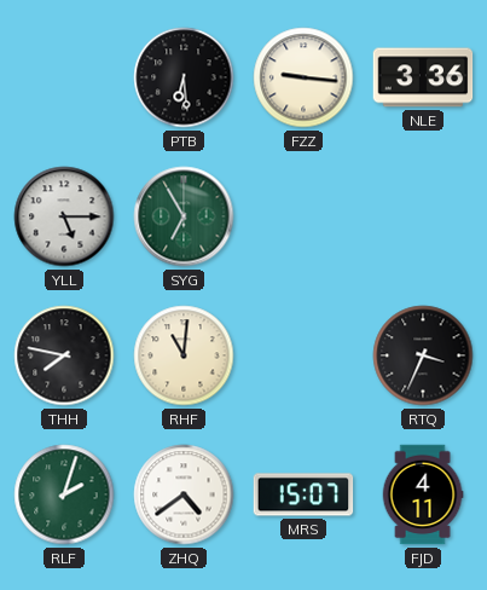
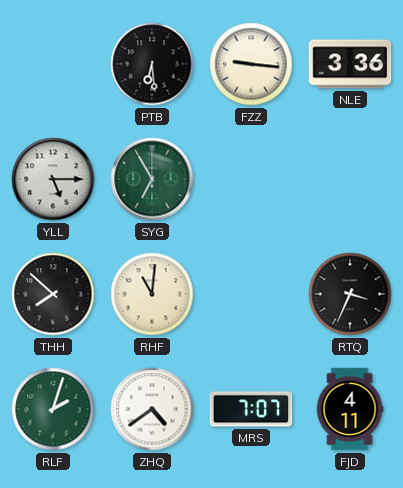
THH: 7:47 -> 7:52 (53, 294)
MRS: 15:07 -> 7:07 (251, 409)
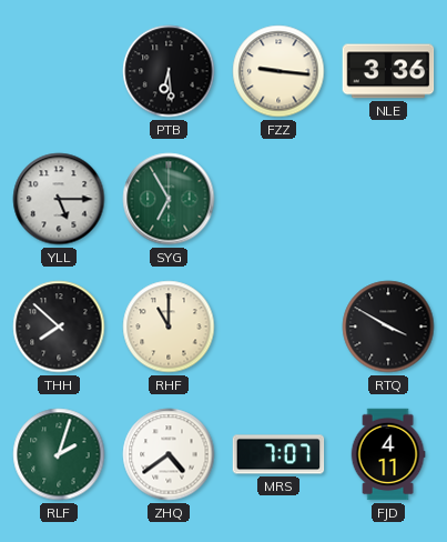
RHF: 11:01 -> 11:00 (169, 327)
RTQ: 3:34 -> 3:50 (388, 327)
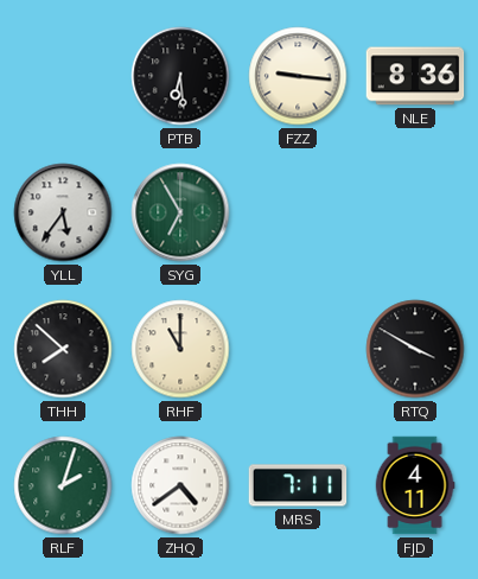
NLE: 3:36 -> 8:36 (415, 76)
YLL: 5:15 -> 5:36 (63, 212)
MRS: 7:07 -> 7:11 (298, 485)
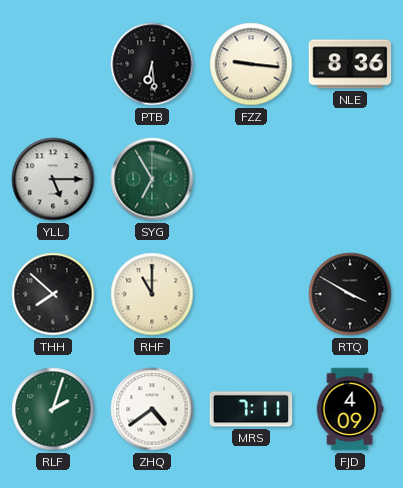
YLL: 5:36 -> 5:15 (53, 179)
FJD: 4:11 -> 4:09 (350, 409)
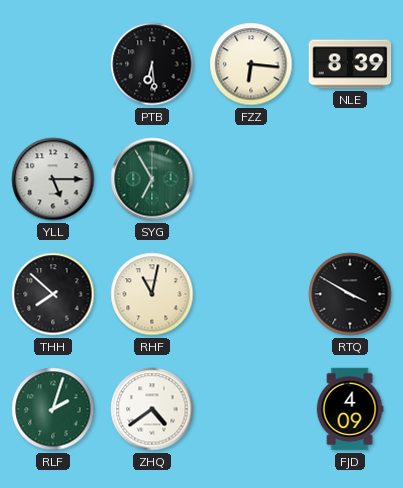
FZZ: 9:16 -> 6:16 (251, 64)
NLE: 8:36 -> 8:39 (350, 64)
RHF: 11:00 -> 11:02 (152, 294)
MRS: 7:11 -> none (251, 409)
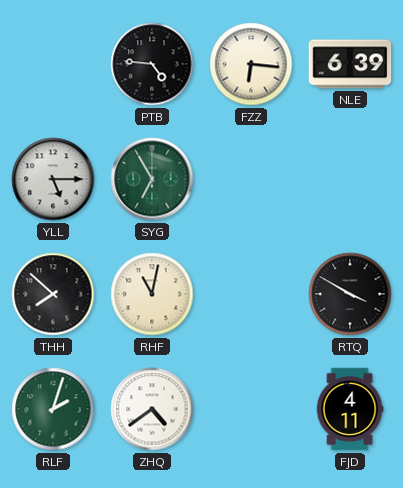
PTB: 6:29 -> 4:46 (152, 64)
NLE: 8:39 -> 6:39 (350, 64)
FJD: 4:09 -> 4:11 (350, 409)
